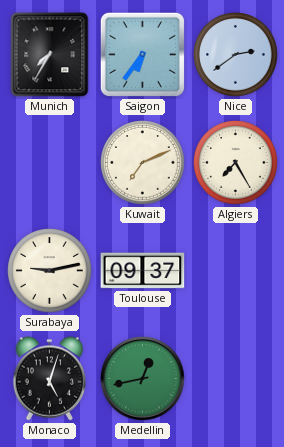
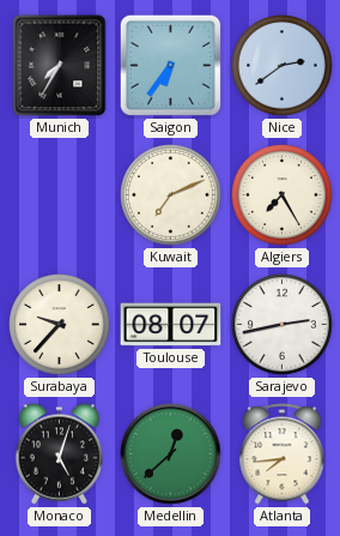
Surabaya: 9:13 -> 9:37 (60, 325)
Toulouse: 09:37 -> 08:07 (171, 325)
Sarajevo: none -> 2:43 (283, 325)
Medellin: 12:43 -> 12:38 (171, 454)
Atlanta: none -> 7:44 (283, 454)
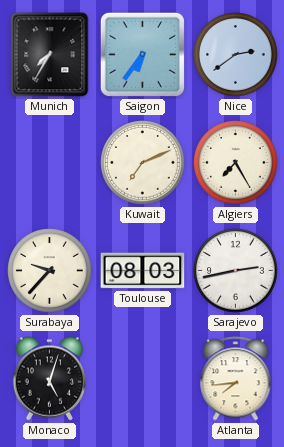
Toulouse: 08:07 -> 08:03 (143, 271)
Medellin: 12:38 -> none (171, 454)
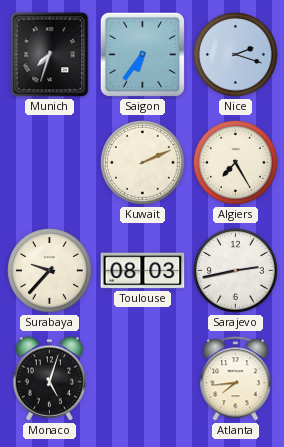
Munich: 7:35 -> 7:33 (50, 55)
Nice: 2:39 -> 2:18 (236, 55)
Kuwait: 7:11 -> 2:11 (143, 163)
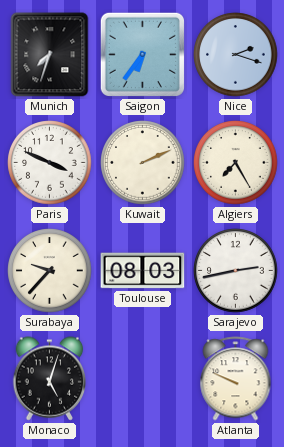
Paris: none -> 3:49 (50, 163)
Atlanta: 7:44 -> 9:49 (236, 379)
